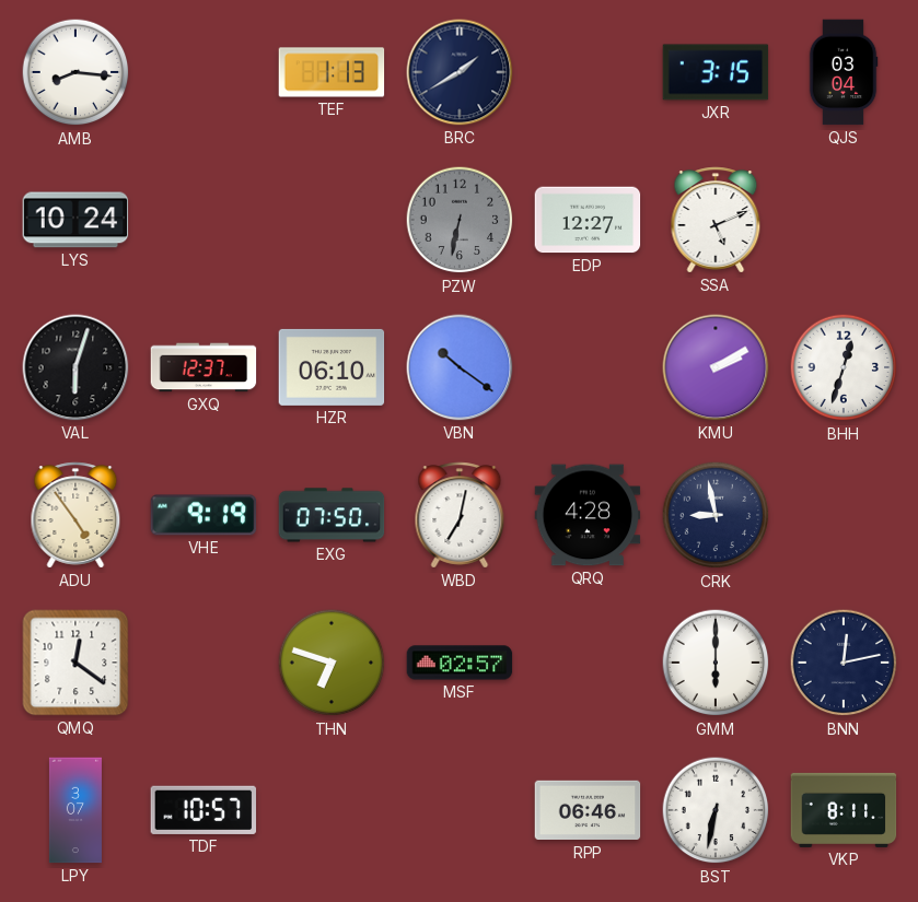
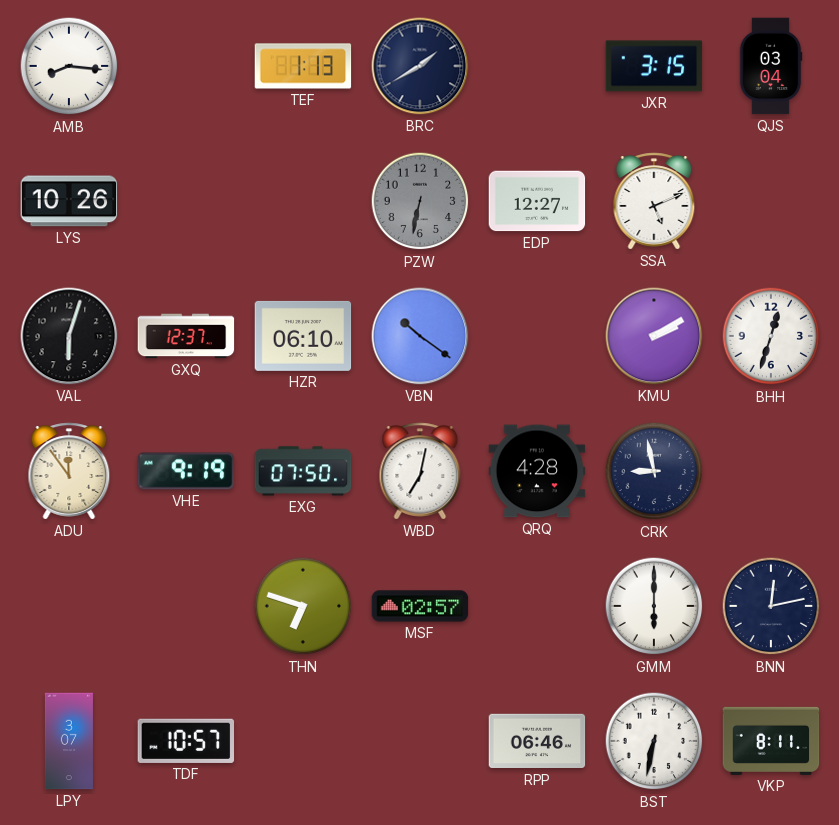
LYS: 10:24 -> 10:26 (69, 201)
ADU: 4:54 -> 11:54 (69, 471)
QMQ: 12:21 -> none (75, 663)
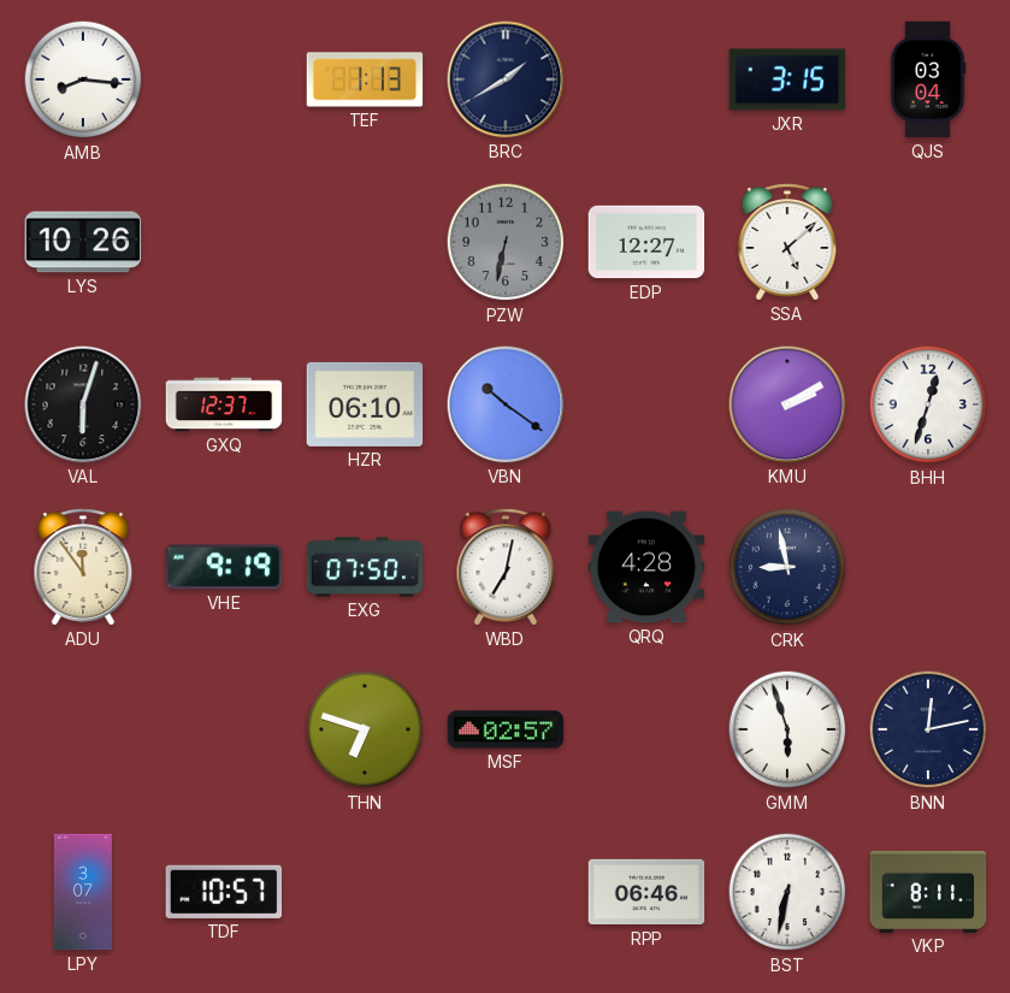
SSA: 5:11 -> 5:08 (787, 242)
GMM: 6:00 -> 5:57 (787, 729)
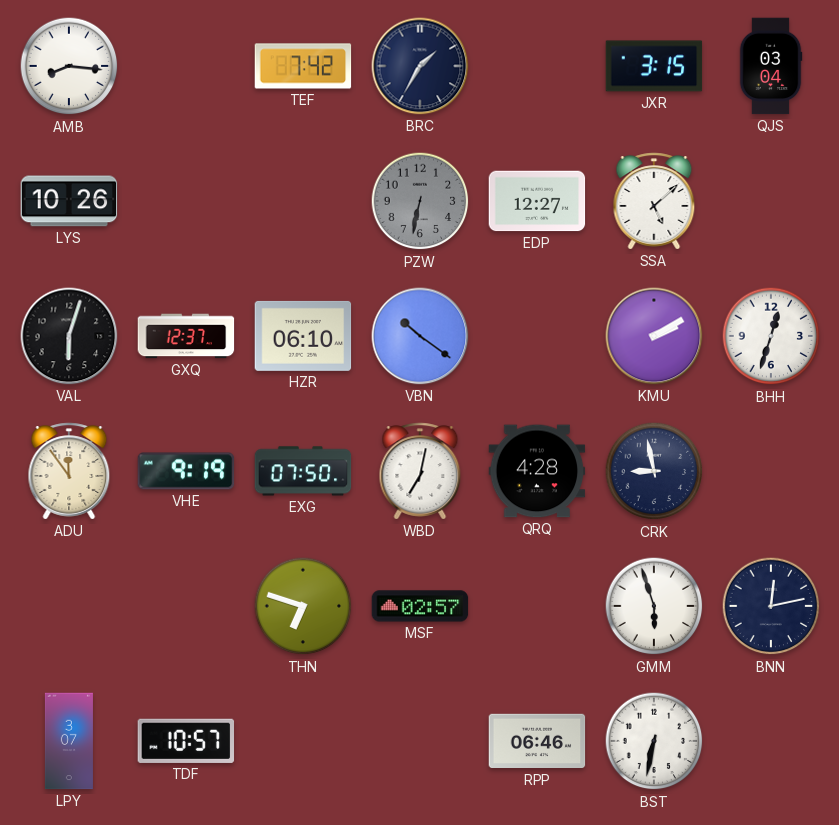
TEF: 1:13 -> 7:42 (303, 66)
BRC: 1:40 -> 1:35 (420, 66)
VKP: 8:11 -> none (928, 892)
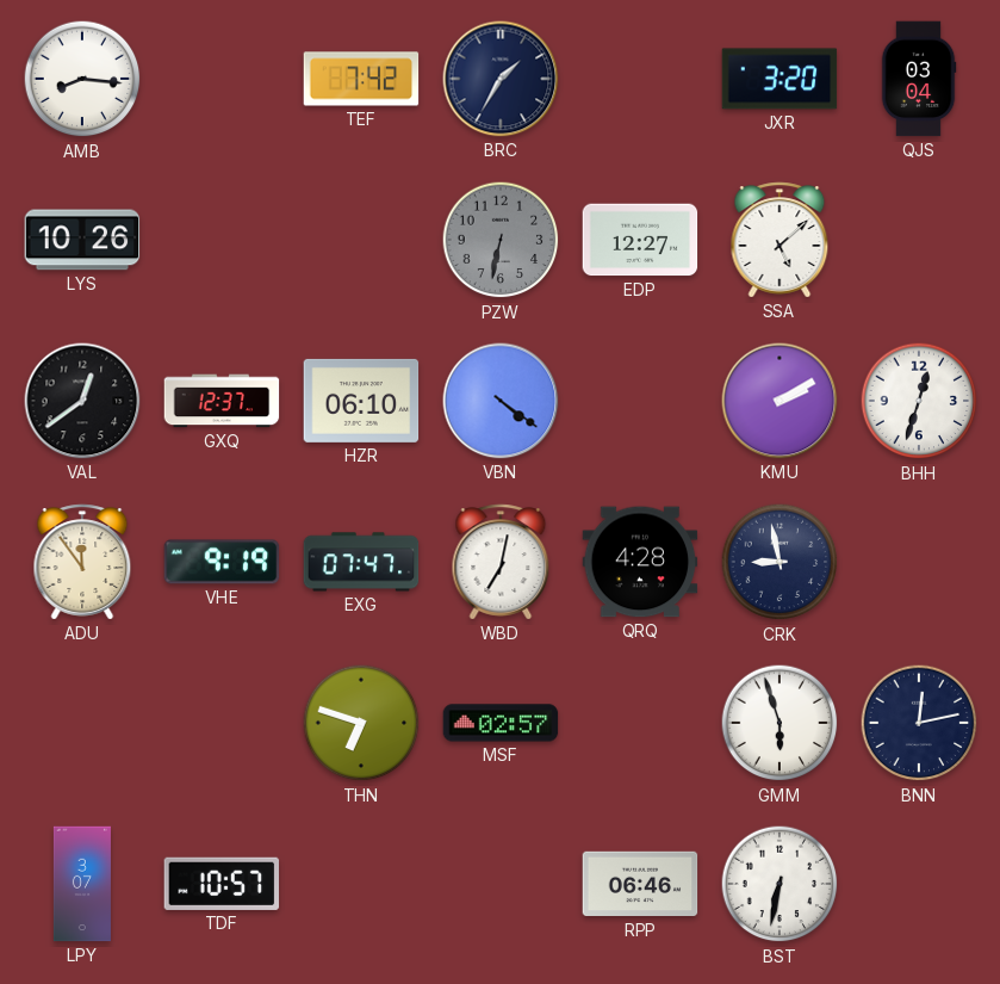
JXR: 3:15 -> 3:20 (779, 79)
VAL: 6:03 -> 12:39 (82, 401)
VBN: 10:21 -> 4:21 (501, 401)
EXG: 07:50 -> 07:47 (361, 562)
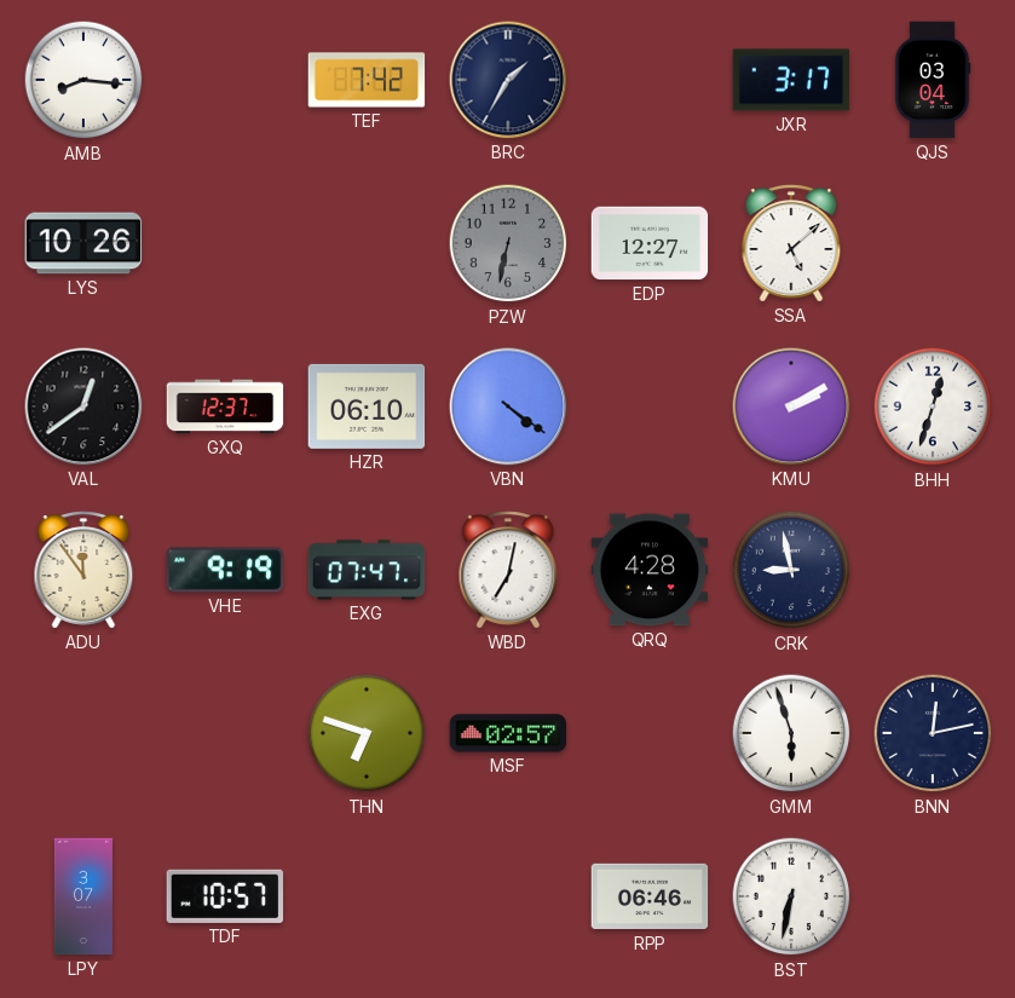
JXR: 3:20 -> 3:17 (791, 80)
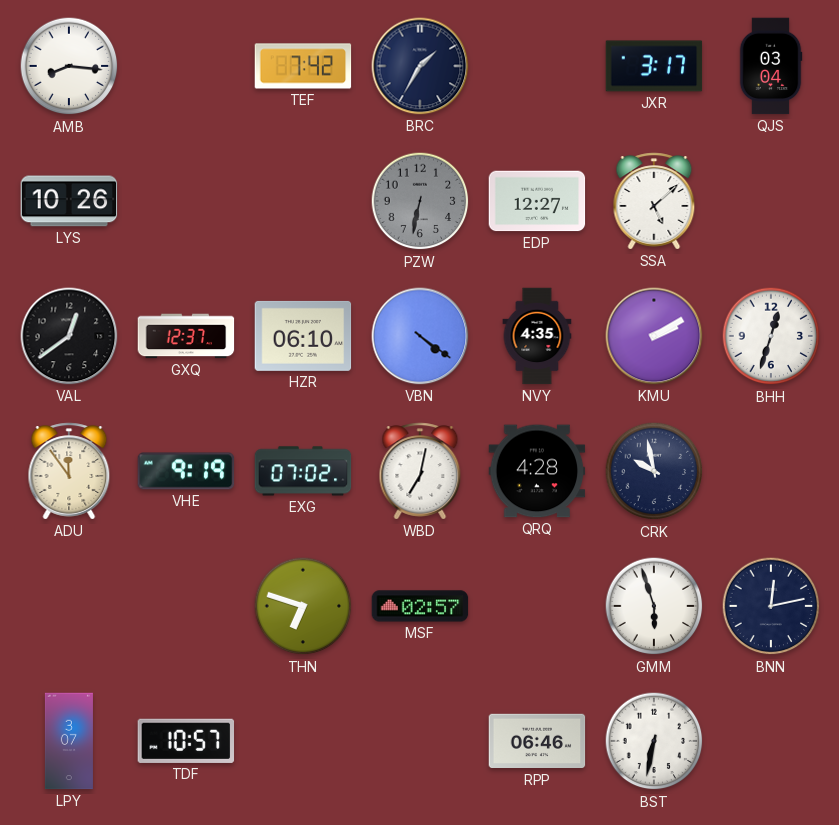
NVY: none -> 4:35 (537, 336)
EXG: 07:47 -> 07:02 (303, 471)
CRK: 8:58 -> 9:58 (654, 471)
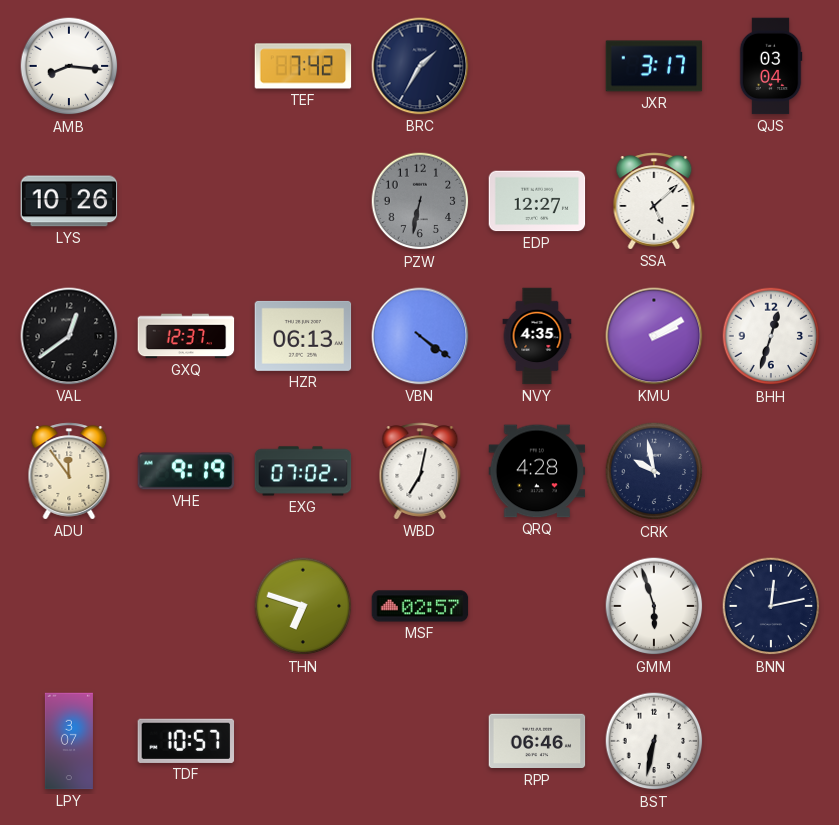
HZR: 06:10 -> 06:13 (303, 336)
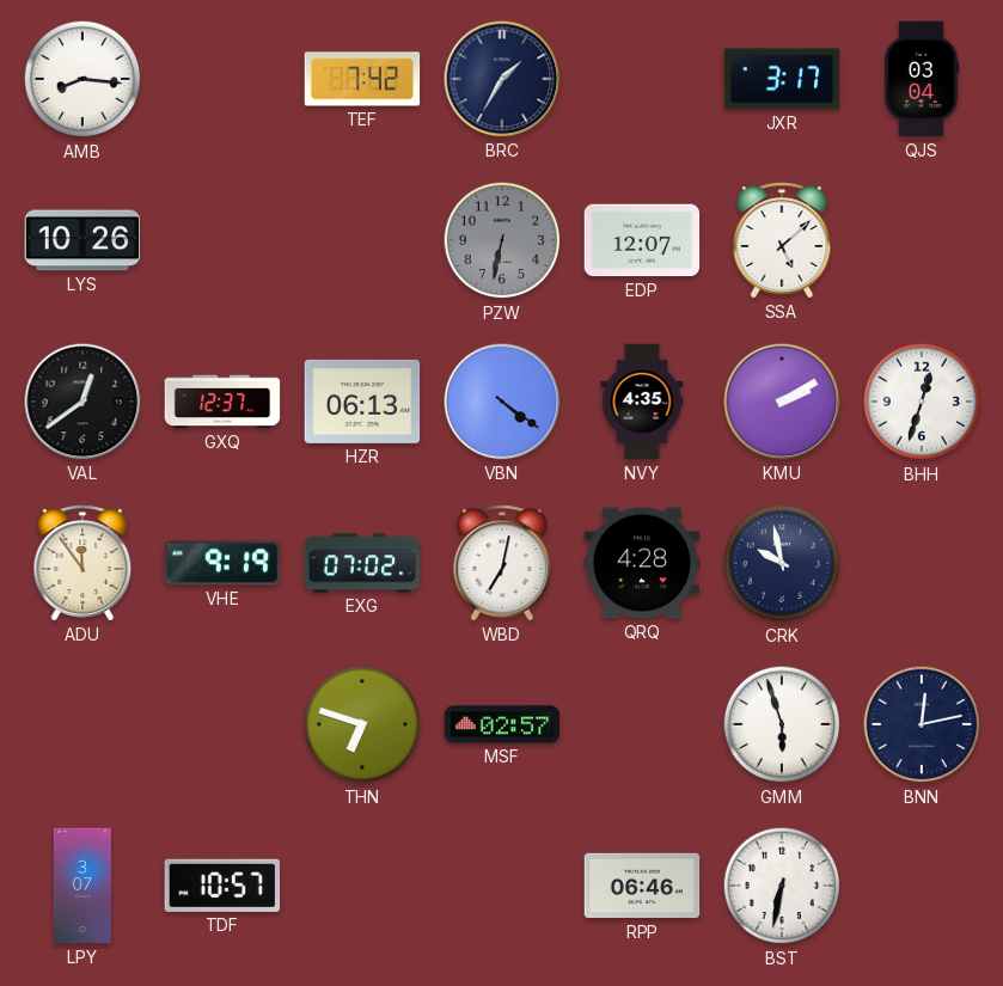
EDP: 12:27 -> 12:07 (642, 240)
